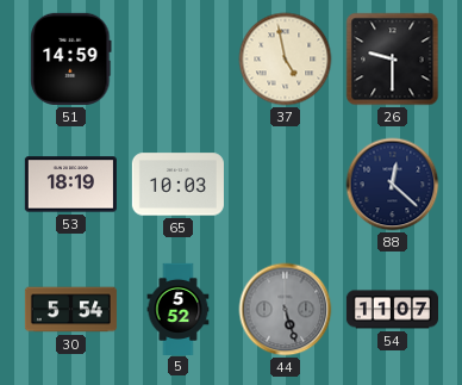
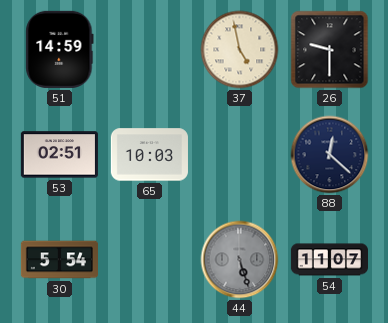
53: 18:19 -> 02:51 (59, 155)
5: 5:52 -> none (179, 309)
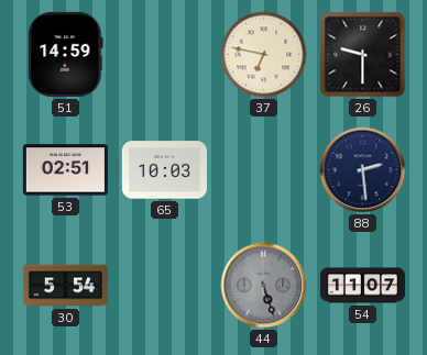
37: 4:58 -> 6:47 (264, 55)
88: 12:22 -> 2:29 (363, 170)
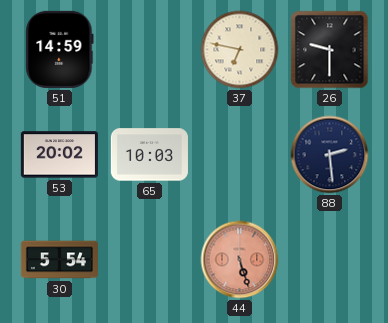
53: 02:51 -> 20:02 (59, 155)
44 dial: grey -> salmon (240, 260)
54: 11:07 -> none (362, 286)
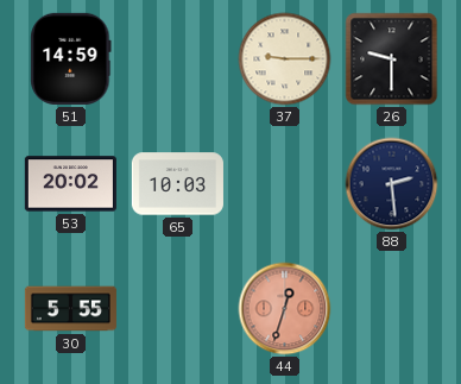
37: 6:47 -> 9:15 (285, 59)
30: 5:54 -> 5:55 (70, 309)
44: 5:27 -> 12:33 (285, 309)
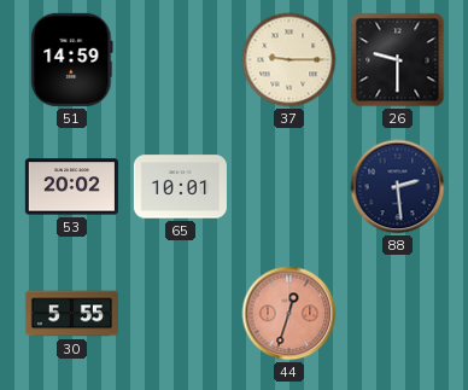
65: 10:03 -> 10:01 (180, 187)
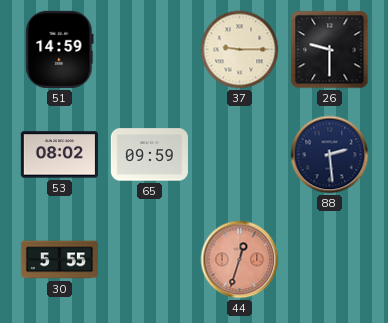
53: 20:02 -> 08:02 (59, 155)
65: 10:01 -> 09:59 (149, 155)
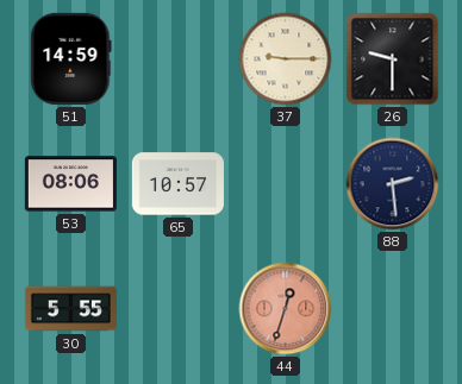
53: 08:02 -> 08:06 (70, 184)
65: 09:59 -> 10:57 (177, 184)
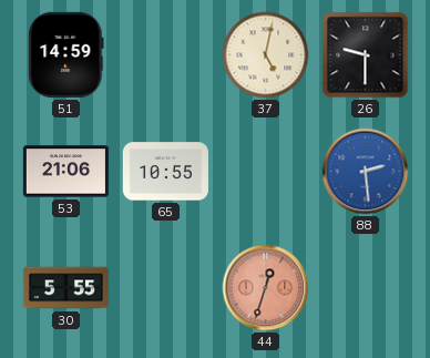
37: 9:15 -> 5:02 (266, 55)
53: 08:06 -> 21:06 (65, 172)
65: 10:57 -> 10:55 (165, 172)
88 dial: navy -> blue (366, 172)
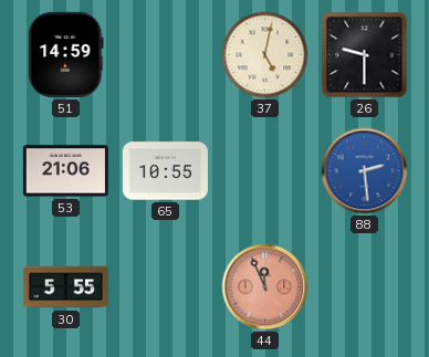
44: 12:33 -> 11:56 (265, 287)
